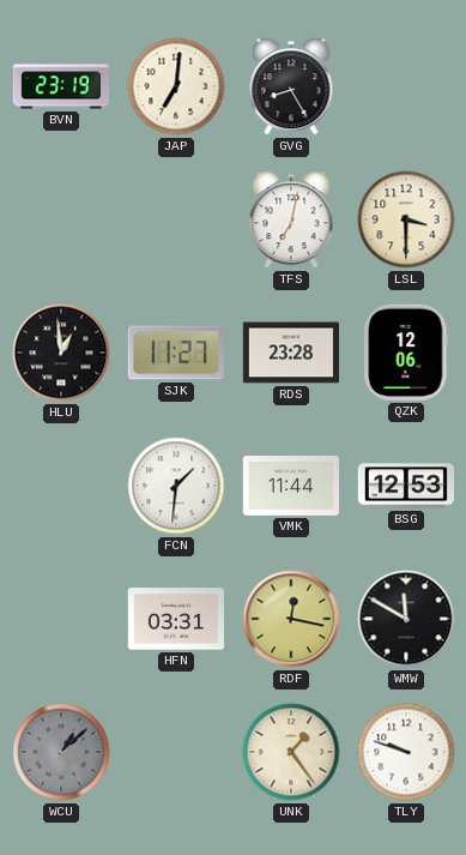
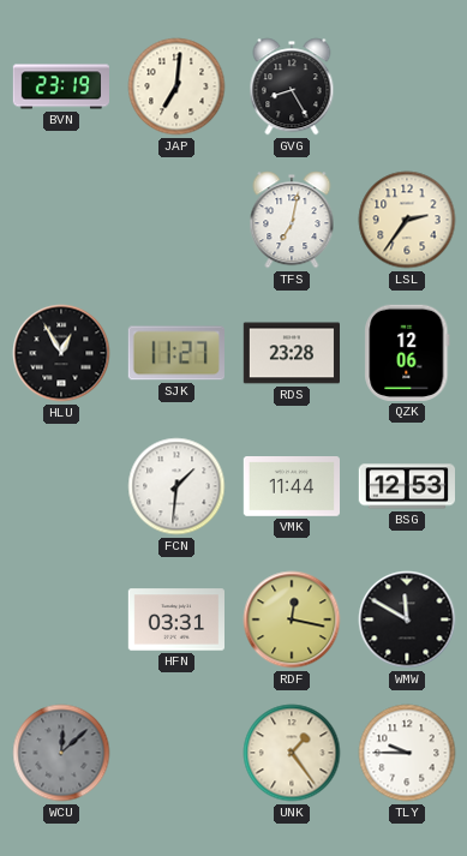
LSL: 3:30 -> 2:36 (407, 220)
HLU: 12:59 -> 12:55 (61, 353)
WCU: 1:08 -> 12:08 (61, 753)
TLY: 9:48 -> 9:45 (407, 753)
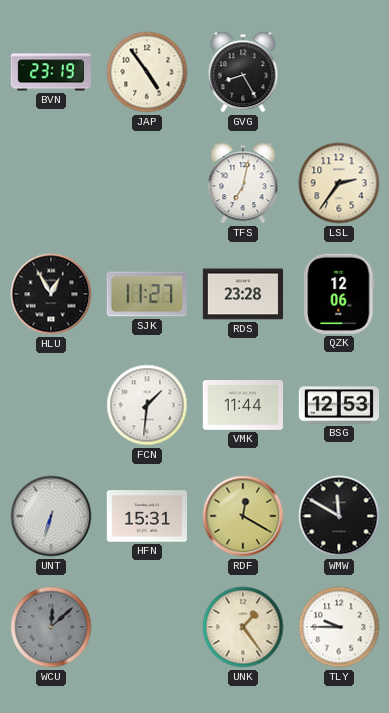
JAP: 7:01 -> 4:54 (147, 72)
UNT: none -> 6:33 (51, 516)
HFN: 03:31 -> 15:31 (146, 516)
RDF: 12:17 -> 12:20 (243, 516)
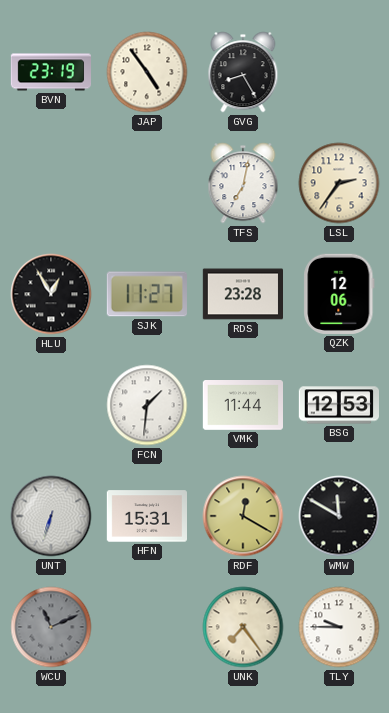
WCU: 12:08 -> 11:11 (51, 627)
UNK: 1:24 -> 7:24 (243, 627)
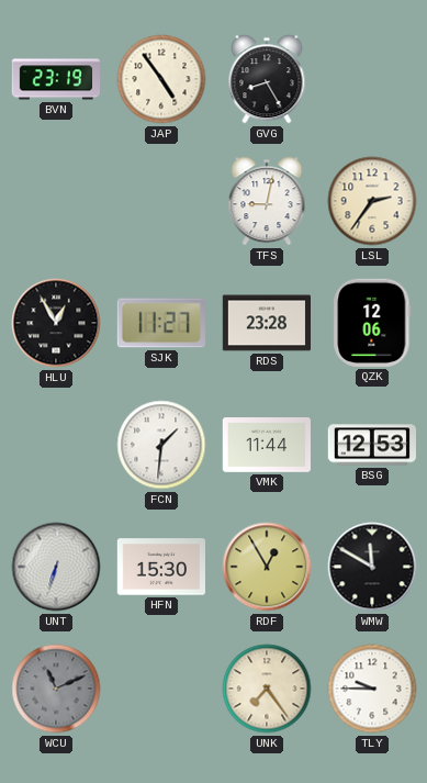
TFS: 7:02 -> 9:02 (267, 201)
HFN: 15:31 -> 15:30 (160, 567)
RDF: 12:20 -> 12:55 (267, 567)
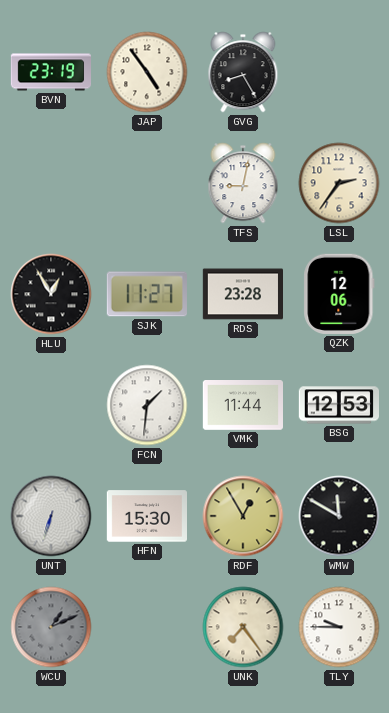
WCU: 11:11 -> 1:11 (51, 627)
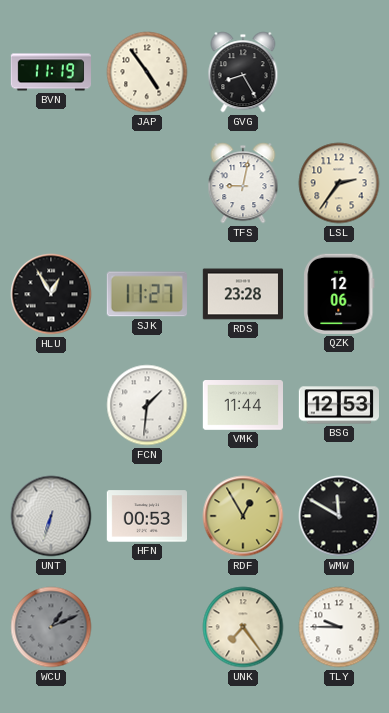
BVN: 23:19 -> 11:19 (50, 72)
HFN: 15:30 -> 00:53 (146, 516)
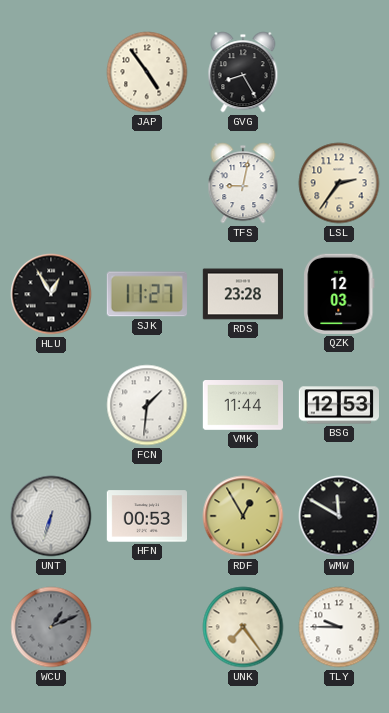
BVN: 11:19 -> none (50, 72)
QZK: 12:06 -> 12:03 (339, 294)
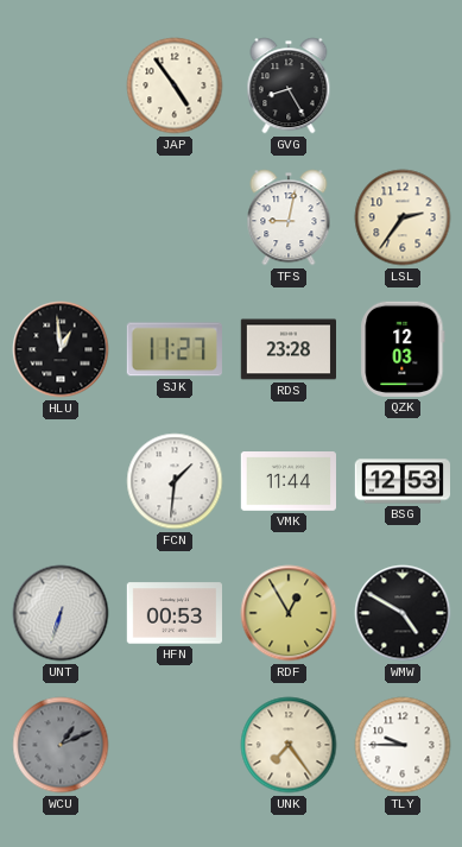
HLU: 12:55 -> 12:59 (61, 349)
WMW: 11:50 -> 4:50 (403, 613)
